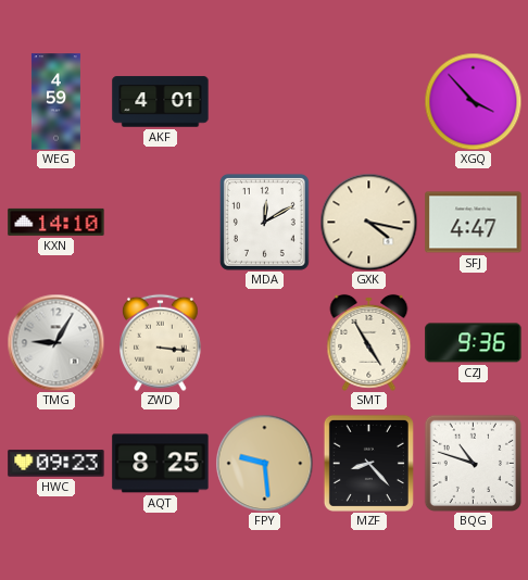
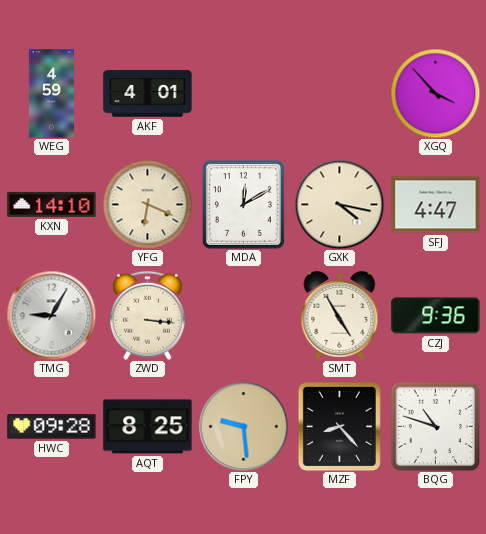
YFG: none -> 6:19 (147, 204)
HWC: 09:23 -> 09:28 (52, 427)
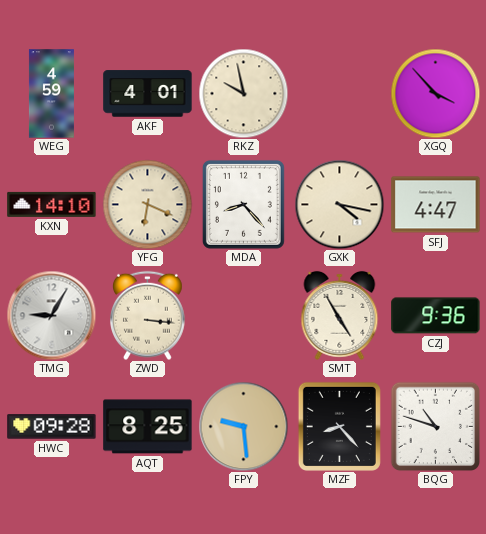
RKZ: none -> 9:58 (243, 93)
MDA: 12:10 -> 8:23 (243, 204)
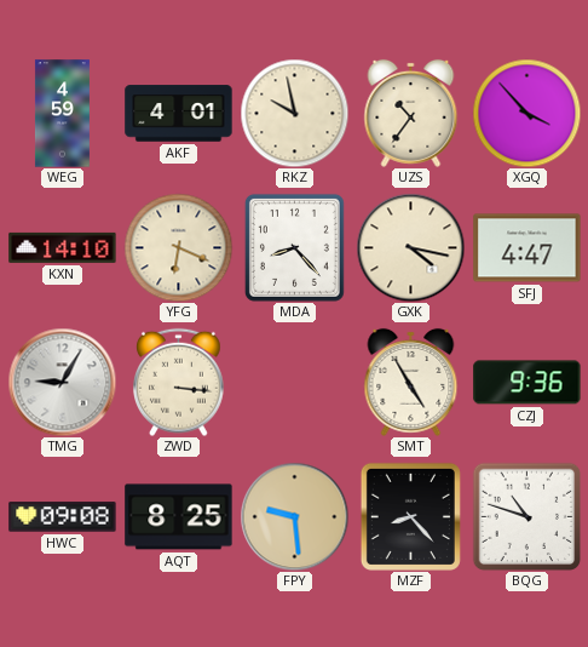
UZS: none -> 10:36 (411, 113)
HWC: 09:28 -> 09:08 (63, 517)
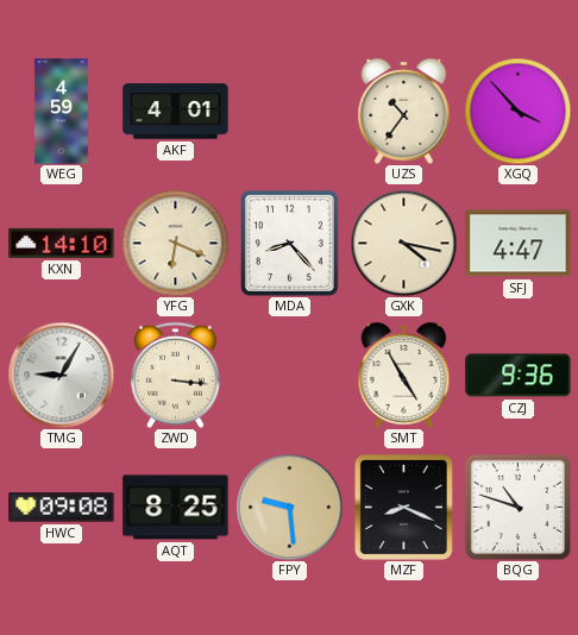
RKZ: 9:58 -> none (294, 113)
MZF: 8:23 -> 8:19 (403, 507)
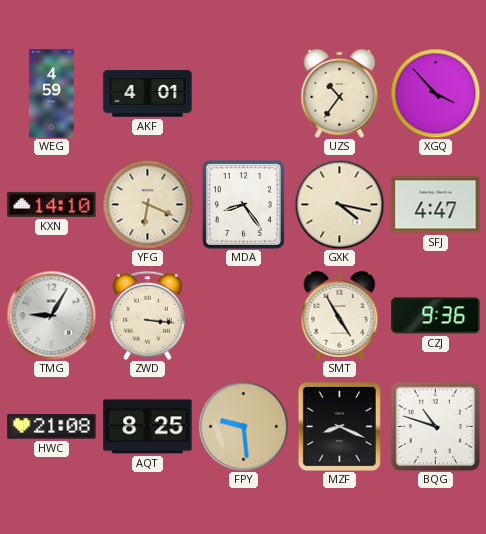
MDA: 8:23 -> 8:24 (243, 204)
HWC: 09:08 -> 21:08 (52, 427)
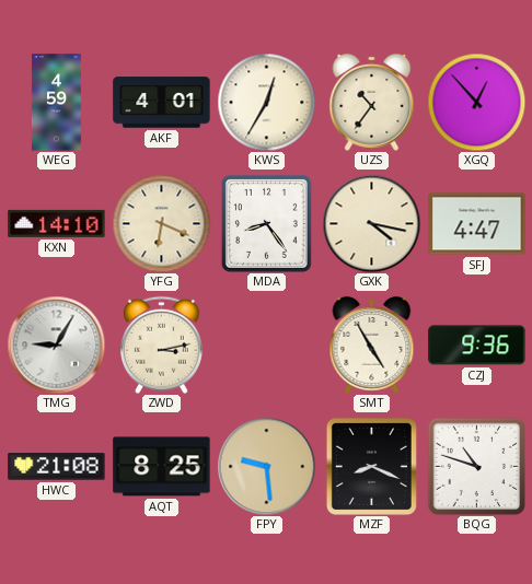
KWS: none -> 12:35 (266, 102)
XGQ: 3:53 -> 12:53 (476, 102)
ZWD: 3:16 -> 3:13 (162, 344)
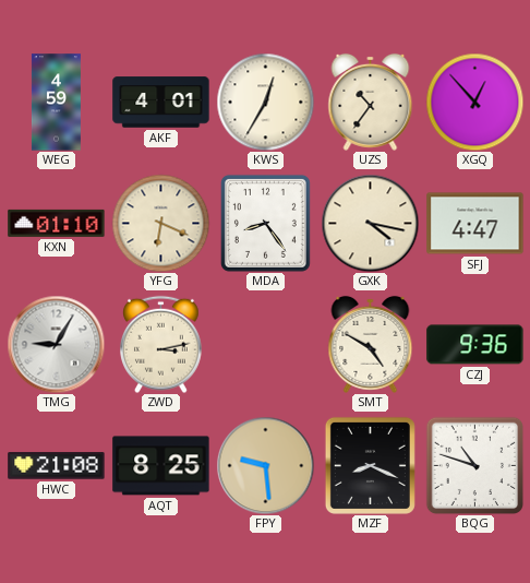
KXN: 14:10 -> 01:10 (57, 223)
SMT: 4:55 -> 4:50 (371, 344)
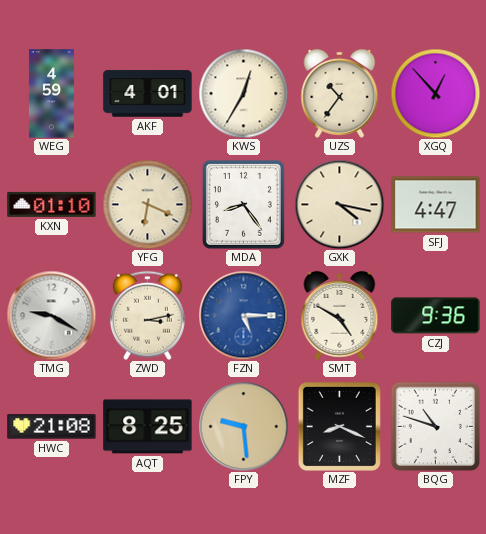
TMG: 9:05 -> 9:20 (51, 315)
FZN: none -> 5:15 (243, 315)
